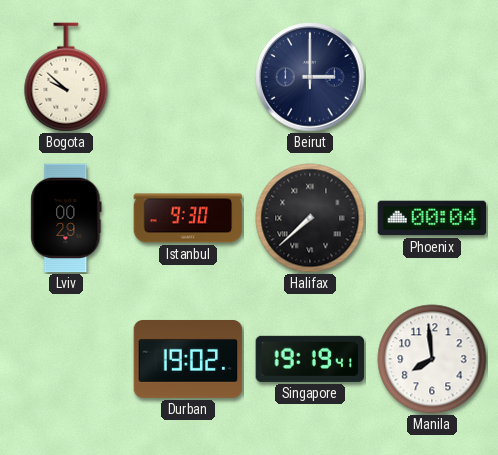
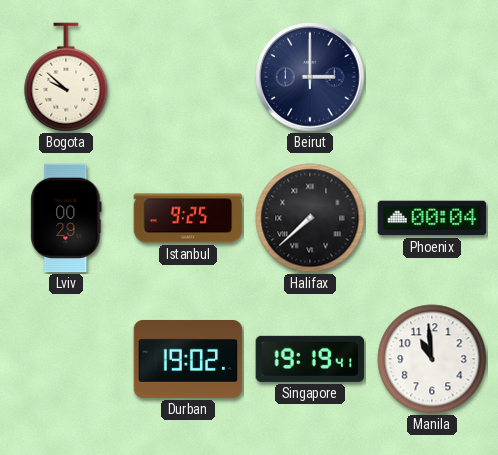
Istanbul: 9:30 -> 9:25 (188, 218)
Manila: 7:59 -> 10:59 (432, 359)
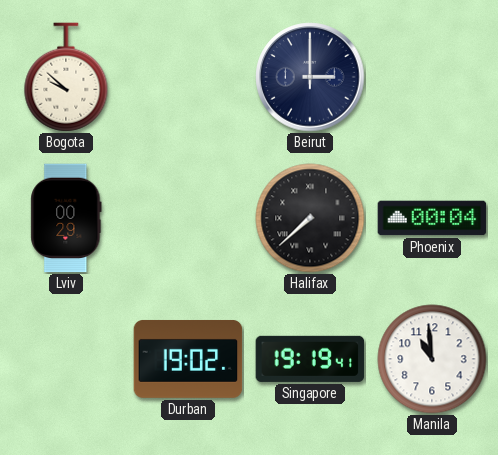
Istanbul: 9:25 -> none (188, 218)
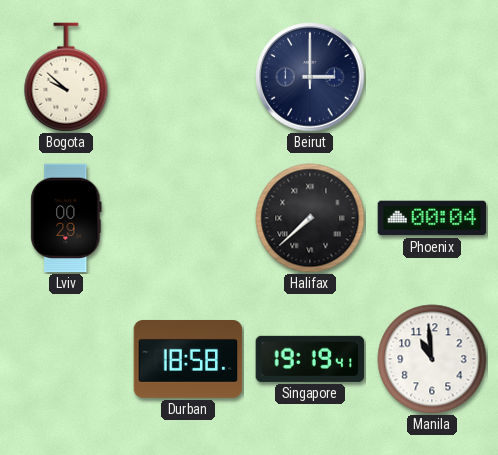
Durban: 19:02 -> 18:58 (188, 359)
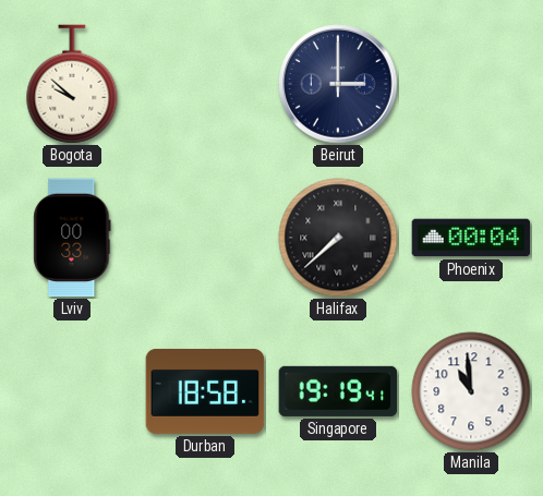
Lviv: 00:29 -> 00:33 (72, 238)
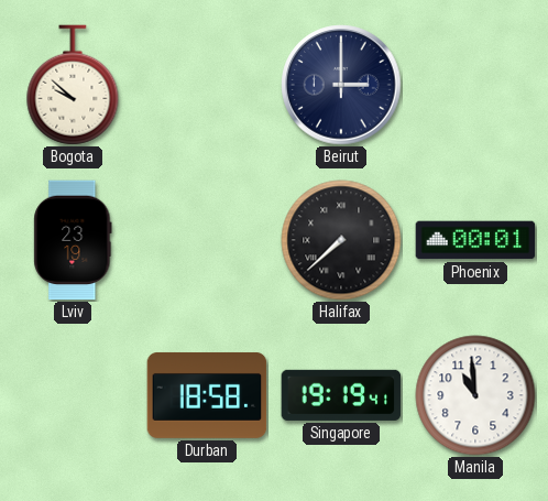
Lviv: 00:33 -> 23:19 (73, 240)
Phoenix: 00:04 -> 00:01 (475, 240)
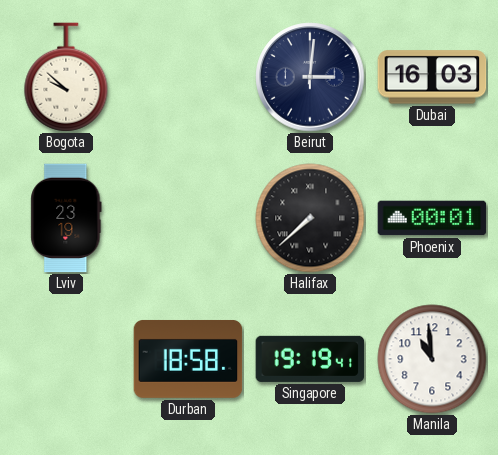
Beirut: 3:00 -> 3:01 (310, 77)
Dubai: none -> 16:03 (432, 77)
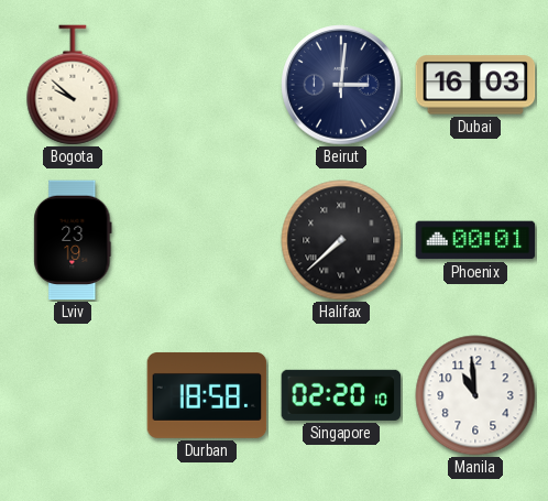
Singapore: 19:19 -> 02:20 (341, 395)
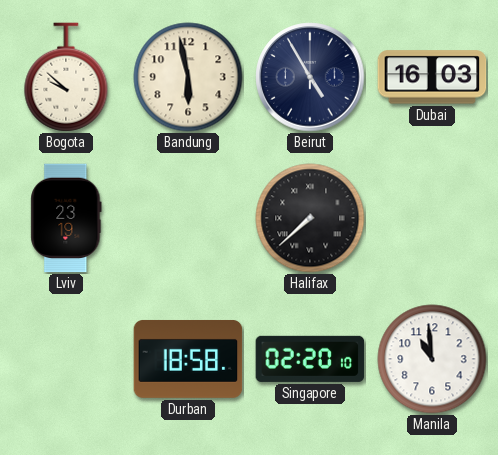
Bandung: none -> 5:58 (188, 77)
Beirut: 3:01 -> 4:55 (310, 77)
Phoenix: 00:01 -> none (475, 240)
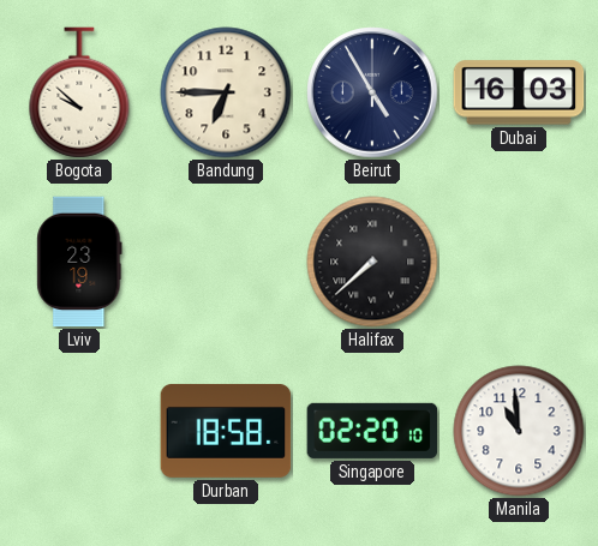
Bandung: 5:58 -> 6:45 (226, 92)
